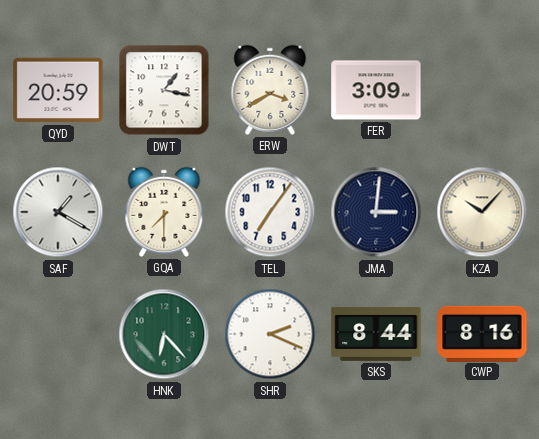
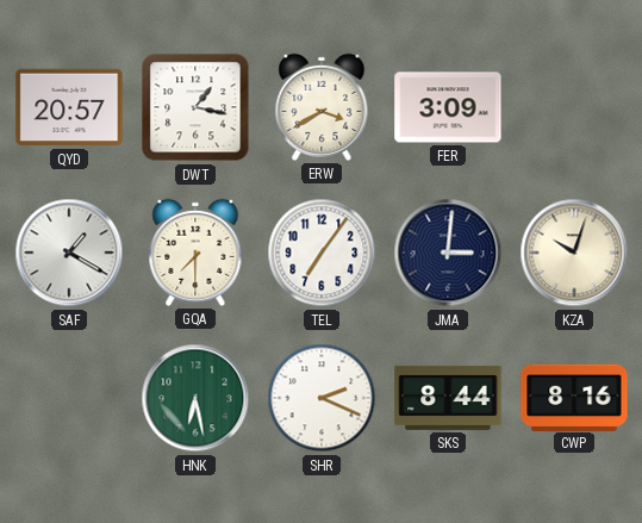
QYD: 20:59 -> 20:57 (69, 107)
KZA: 10:07 -> 10:03 (574, 253)
HNK: 6:23 -> 6:28 (195, 398)
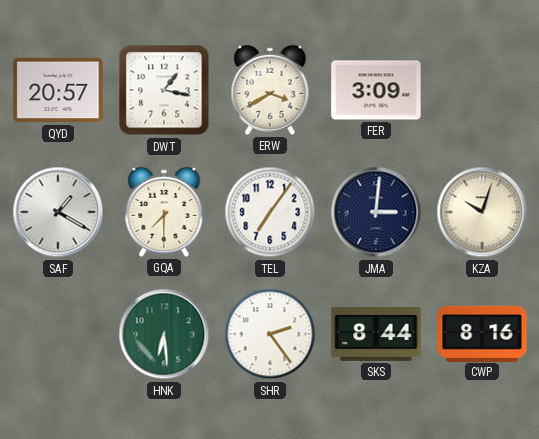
HNK: 6:28 -> 6:29 (164, 334)
SHR: 2:19 -> 2:24 (270, 334)
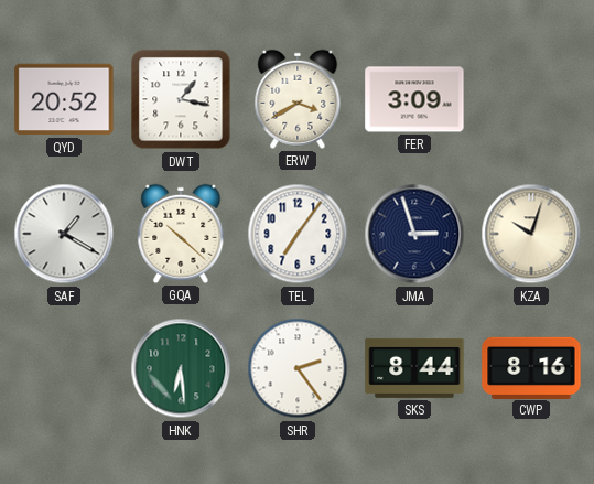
QYD: 20:57 -> 20:52 (64, 99)
GQA: 7:30 -> 10:22 (181, 234)
JMA: 3:01 -> 2:57 (414, 234)
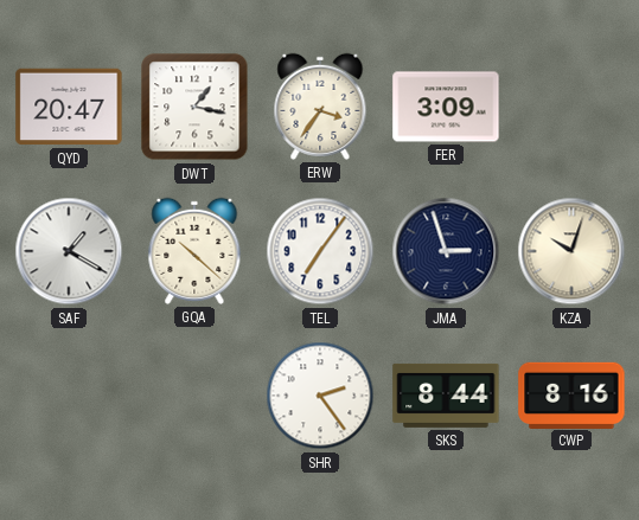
QYD: 20:52 -> 20:47 (69, 107)
ERW: 3:40 -> 3:36 (320, 107)
HNK: 6:29 -> none (181, 368)
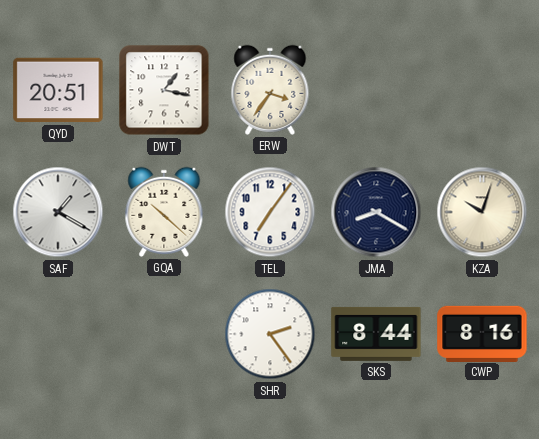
QYD: 20:47 -> 20:51 (58, 90)
FER: 3:09 -> none (446, 107)
JMA: 2:57 -> 8:20 (376, 212)
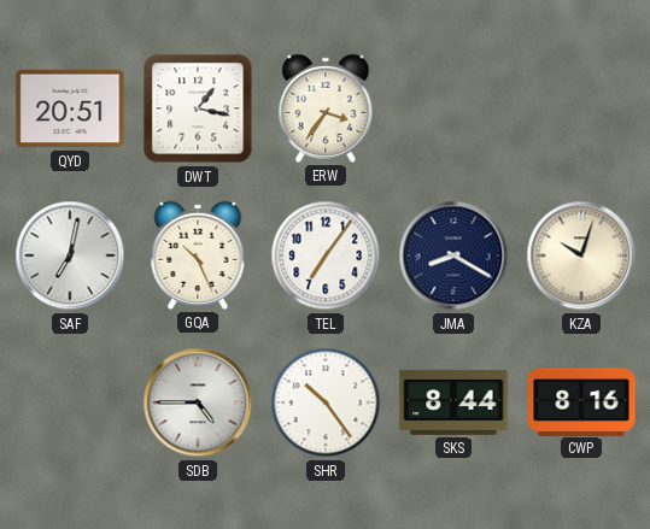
SAF: 1:20 -> 7:02 (70, 255)
GQA: 10:22 -> 10:26 (198, 255)
SDB: none -> 4:45 (198, 402)
SHR: 2:24 -> 10:24 (326, 402)
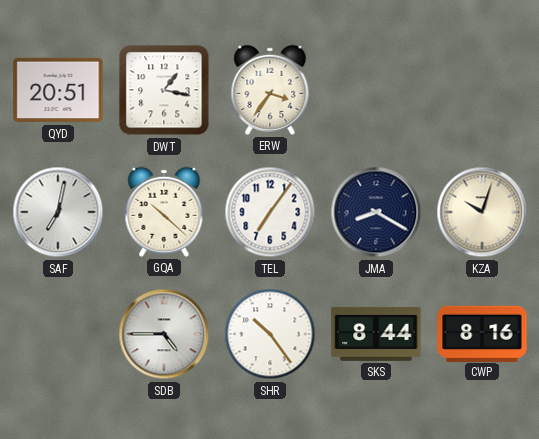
GQA: 10:26 -> 10:22 (164, 212)
